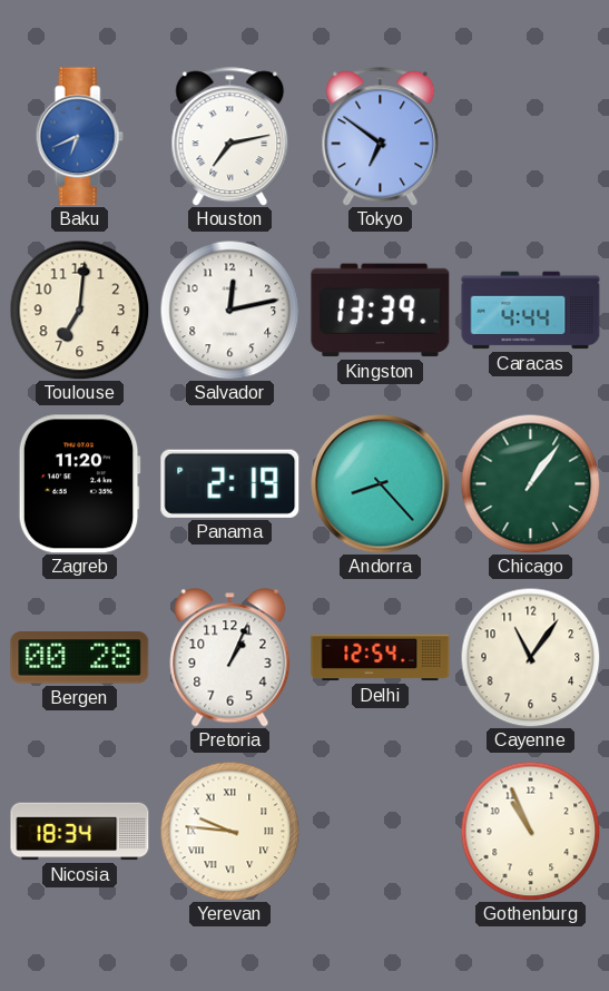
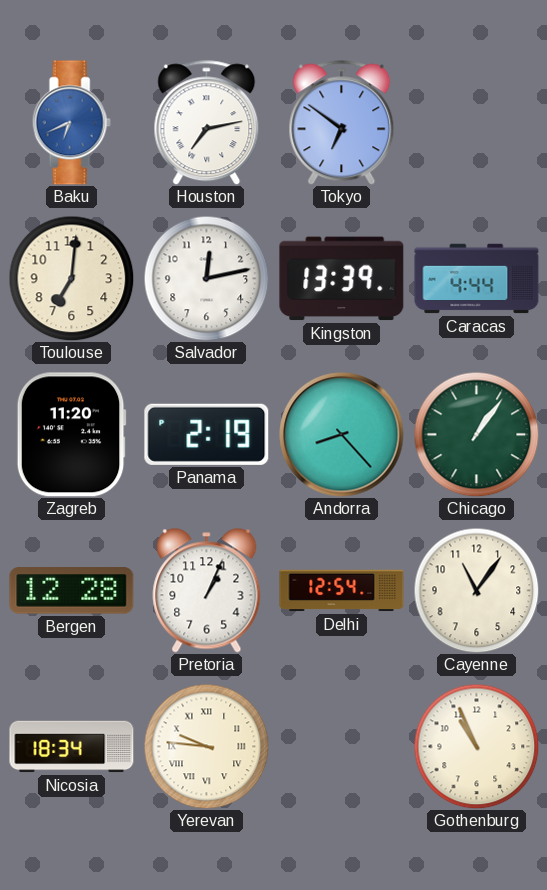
Bergen: 00:28 -> 12:28 (72, 591)
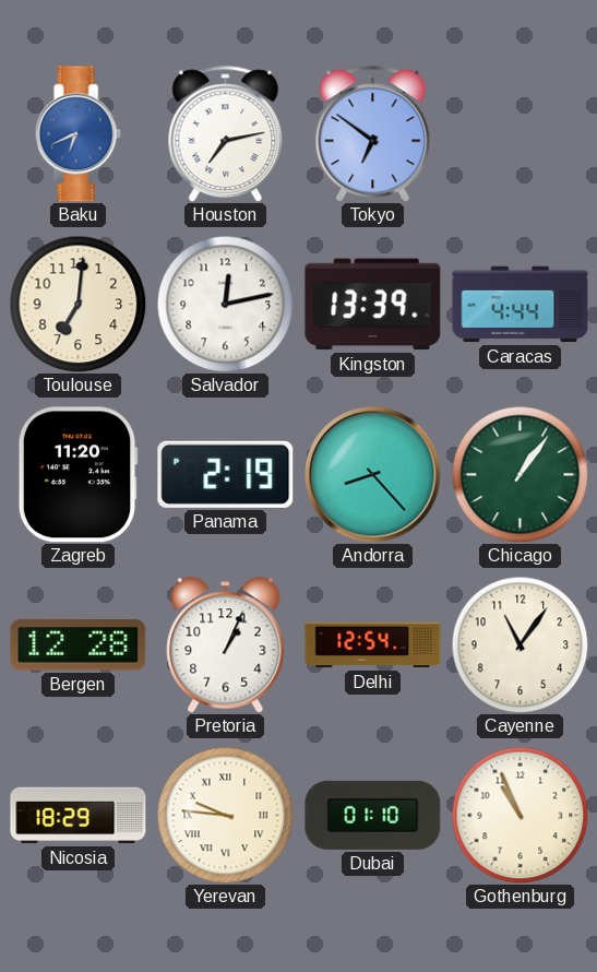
Nicosia: 18:34 -> 18:29 (79, 816)
Dubai: none -> 01:10 (373, 815)
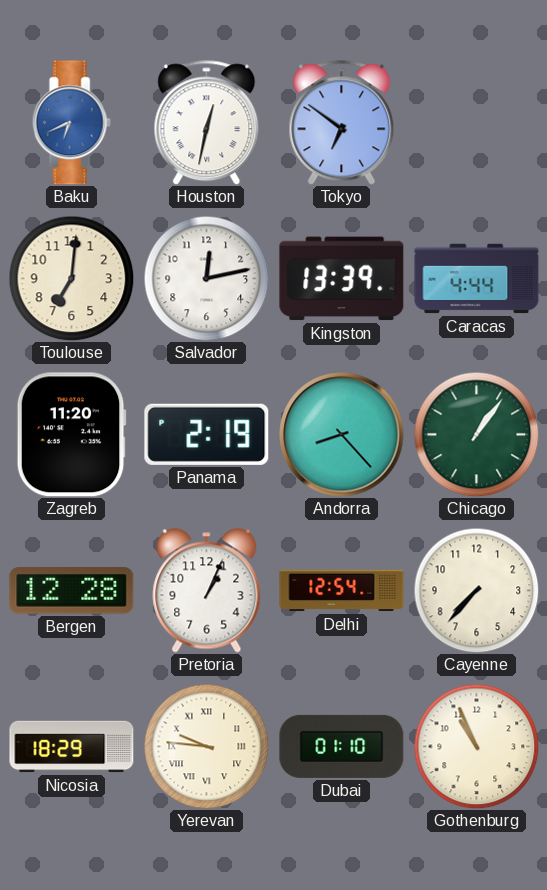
Houston: 7:13 -> 12:32 (207, 123)
Cayenne: 11:06 -> 7:37 (476, 590)
